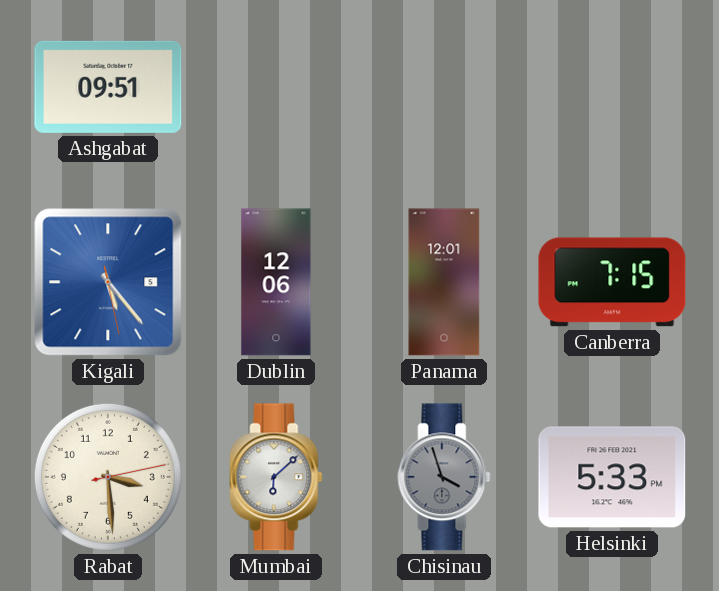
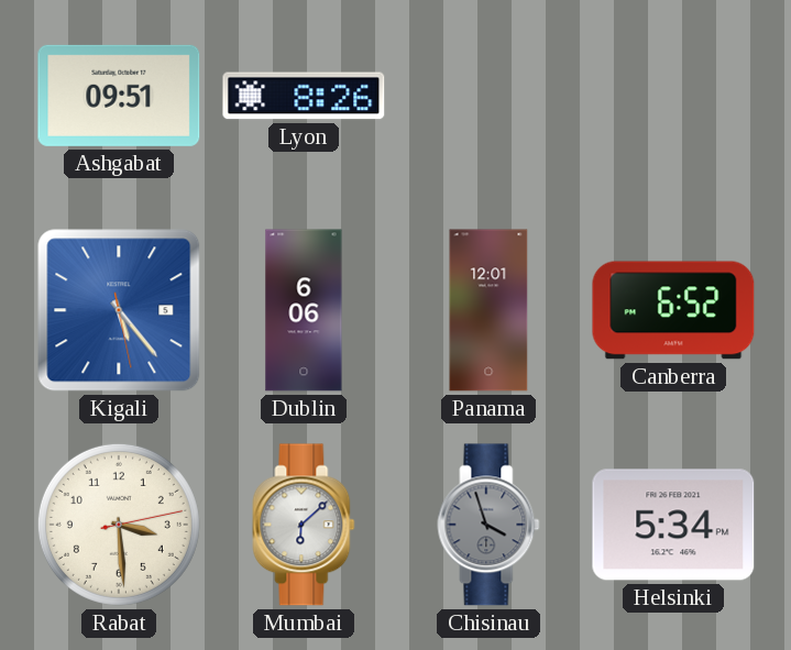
Lyon: none -> 8:26 (304, 96)
Dublin: 12:06 -> 6:06 (304, 310)
Canberra: 7:15 -> 6:52 (673, 310)
Helsinki: 5:33 -> 5:34 (673, 525)
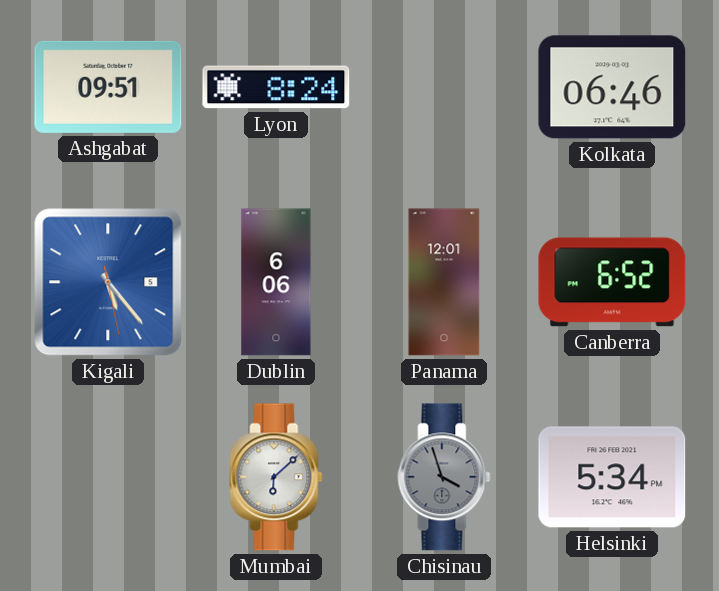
Lyon: 8:26 -> 8:24 (276, 87)
Kolkata: none -> 06:46 (612, 87)
Rabat: 3:29 -> none (119, 525)
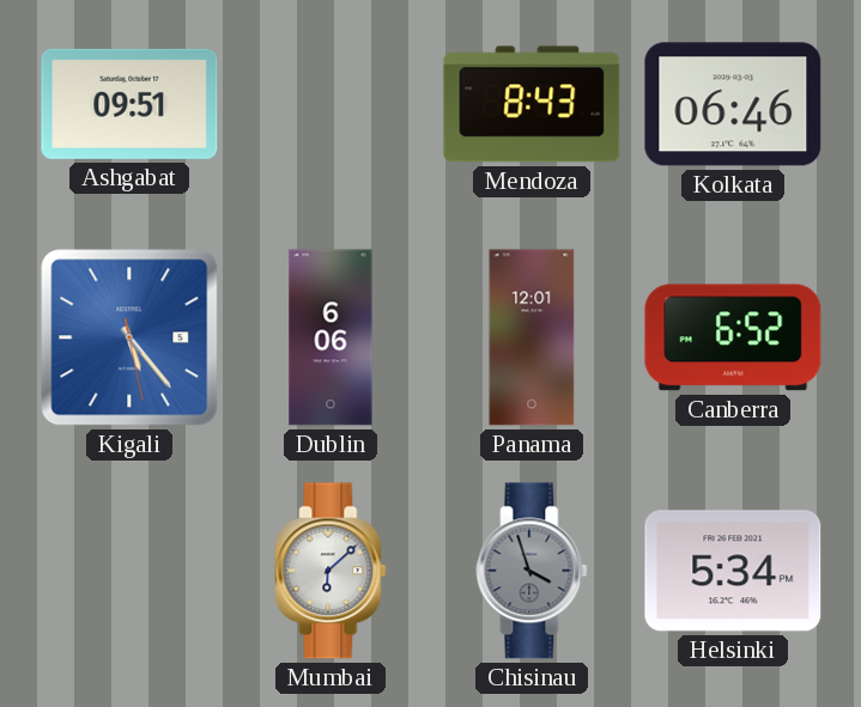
Lyon: 8:24 -> none (276, 87)
Mendoza: none -> 8:43 (532, 104)
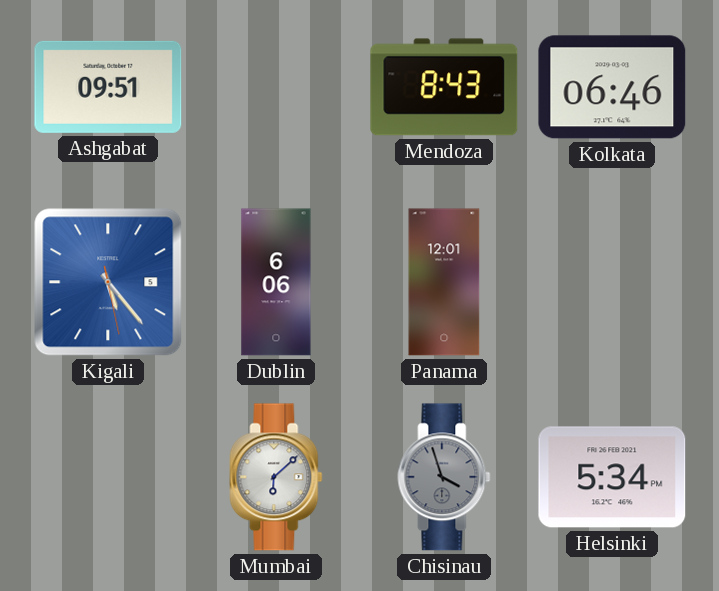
Canberra: 6:52 -> none (733, 337)
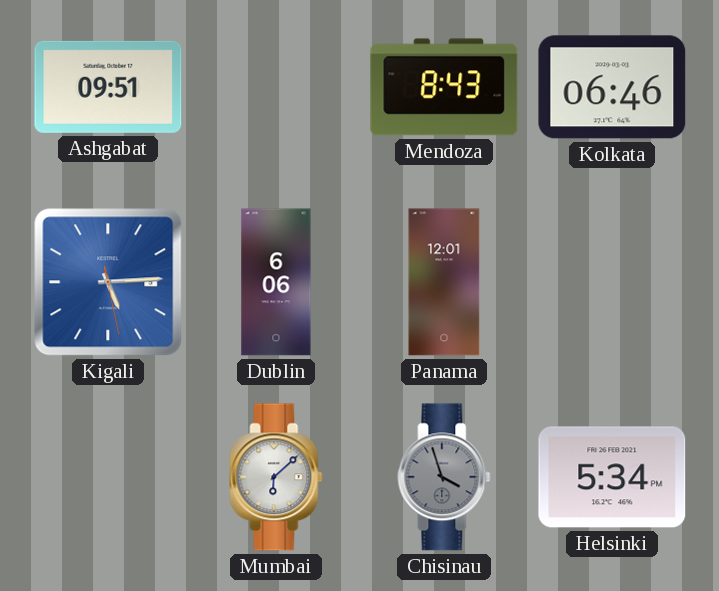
Kigali: 5:23 -> 5:14 (108, 282)
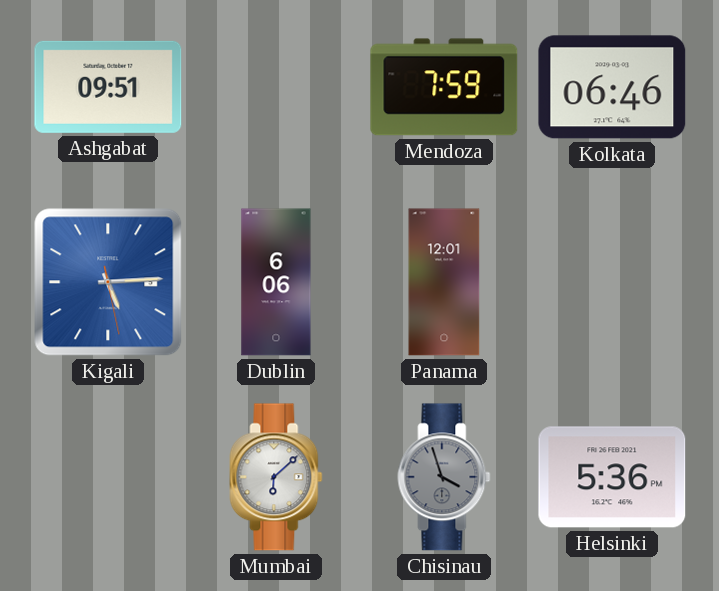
Mendoza: 8:43 -> 7:59 (444, 87)
Helsinki: 5:34 -> 5:36 (612, 477)
